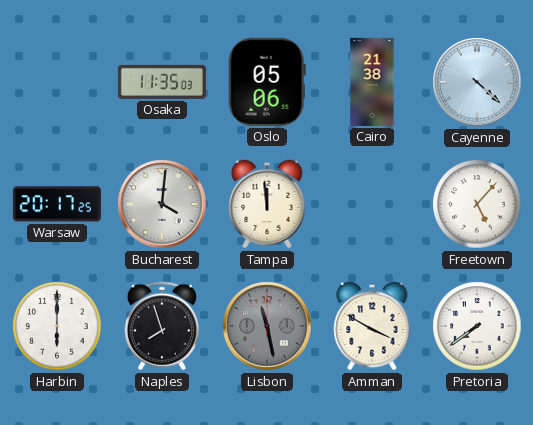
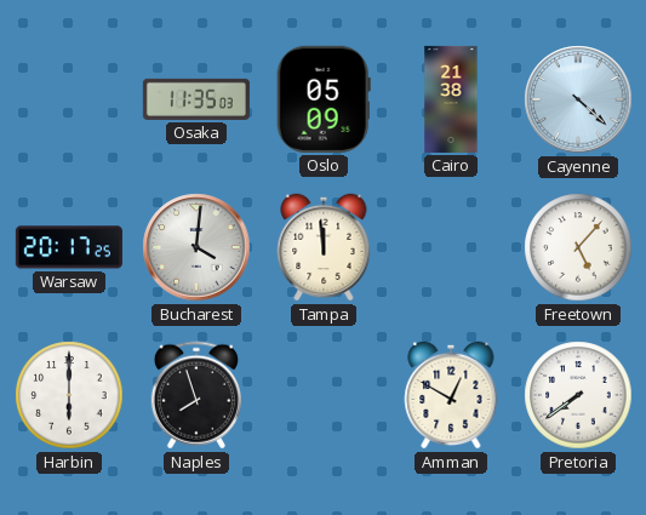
Oslo: 05:06 -> 05:09 (324, 99)
Lisbon: 11:28 -> none (267, 326)
Amman: 3:50 -> 12:50 (451, 395)
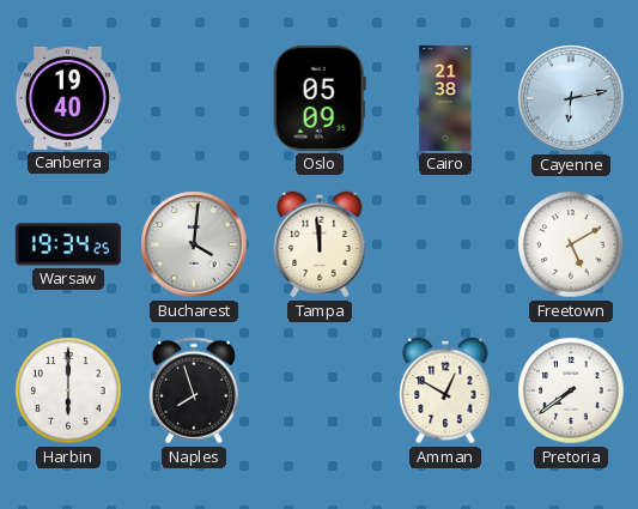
Canberra: none -> 19:40 (67, 98)
Osaka: 11:35 -> none (196, 99)
Cayenne: 4:22 -> 6:13 (571, 98)
Warsaw: 20:17 -> 19:34 (68, 244)
Freetown: 5:07 -> 5:10 (571, 244)
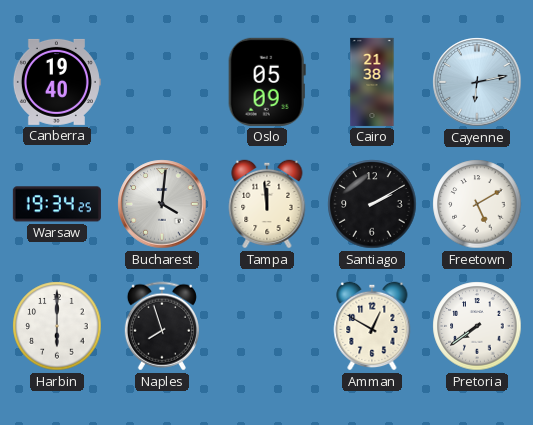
Santiago: none -> 2:10 (372, 204)
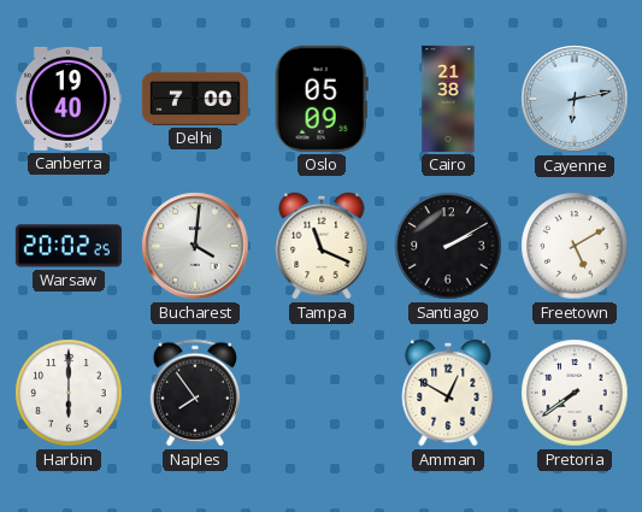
Delhi: none -> 7:00 (195, 99)
Warsaw: 19:34 -> 20:02 (69, 246)
Tampa: 11:59 -> 11:19 (322, 246)
Naples: 7:57 -> 7:54 (195, 393)
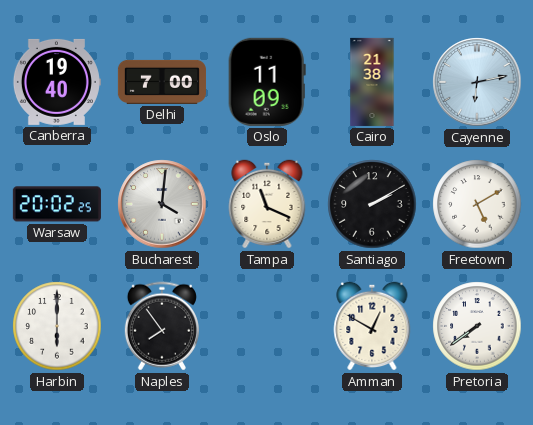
Oslo: 05:09 -> 11:09 (267, 82)
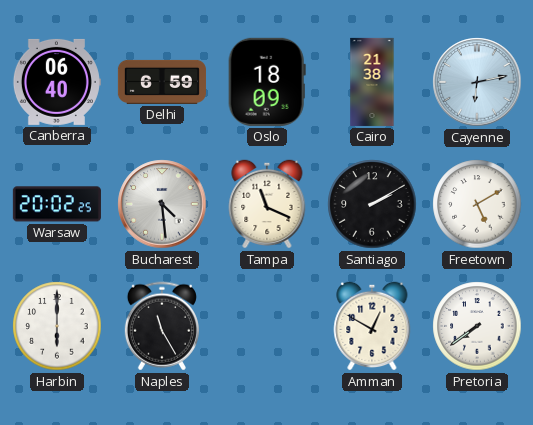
Canberra: 19:40 -> 06:40 (56, 82)
Delhi: 7:00 -> 6:59 (162, 82)
Oslo: 11:09 -> 18:09 (267, 82)
Bucharest: 4:01 -> 4:29 (162, 204)
Naples: 7:54 -> 11:25 (162, 326)
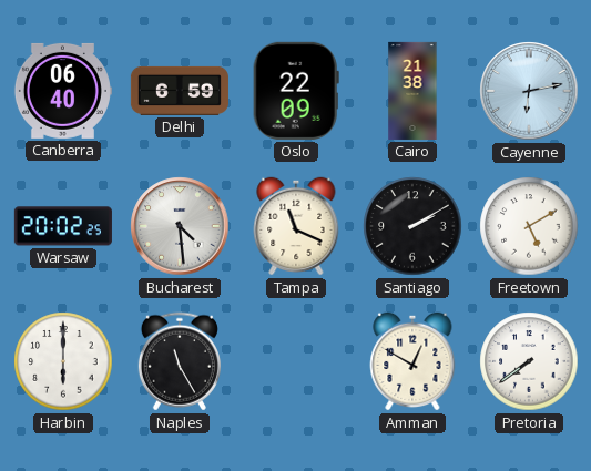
Oslo: 18:09 -> 22:09 (296, 91)
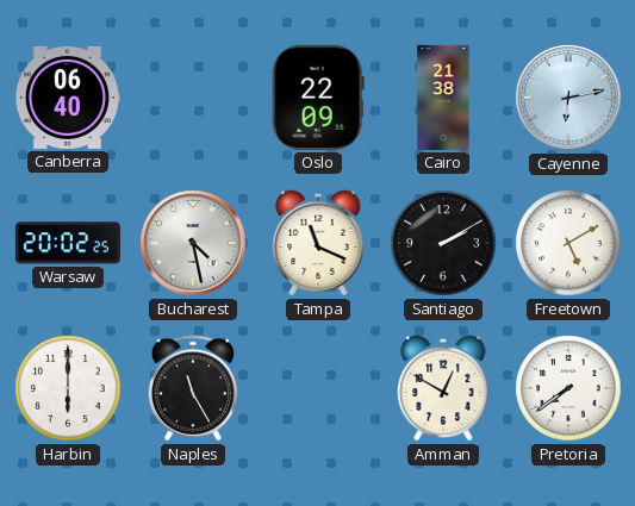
Delhi: 6:59 -> none (180, 91)
Bucharest: 4:29 -> 4:28 (193, 243)
